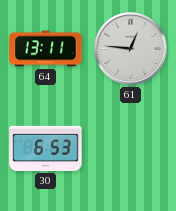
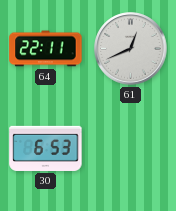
64: 13:11 -> 22:11 (46, 49)
61: 12:46 -> 12:41 (131, 49)
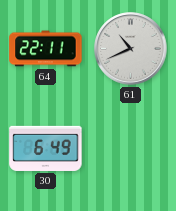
61: 12:41 -> 10:41 (131, 49)
30: 6:53 -> 6:49 (46, 148)
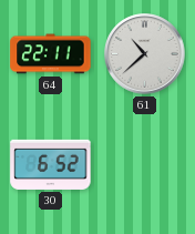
61: 10:41 -> 10:38 (145, 54)
30: 6:49 -> 6:52 (51, 164)
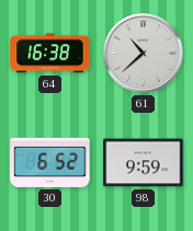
64: 22:11 -> 16:38 (50, 54)
98: none -> 9:59 (144, 163)
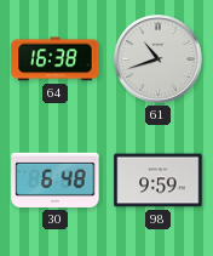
61: 10:38 -> 10:42 (159, 59)
30: 6:52 -> 6:48 (56, 180)
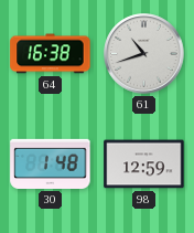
30: 6:48 -> 1:48 (51, 163)
98: 9:59 -> 12:59 (144, 165)
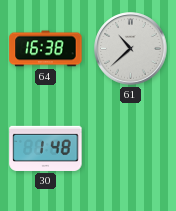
61: 10:42 -> 10:38 (131, 49)
98: 12:59 -> none (144, 165)
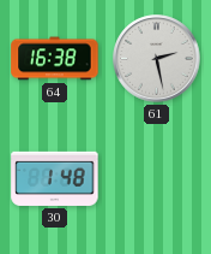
61: 10:38 -> 2:28 (157, 59)
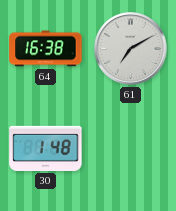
61: 2:28 -> 7:10 (131, 49)
